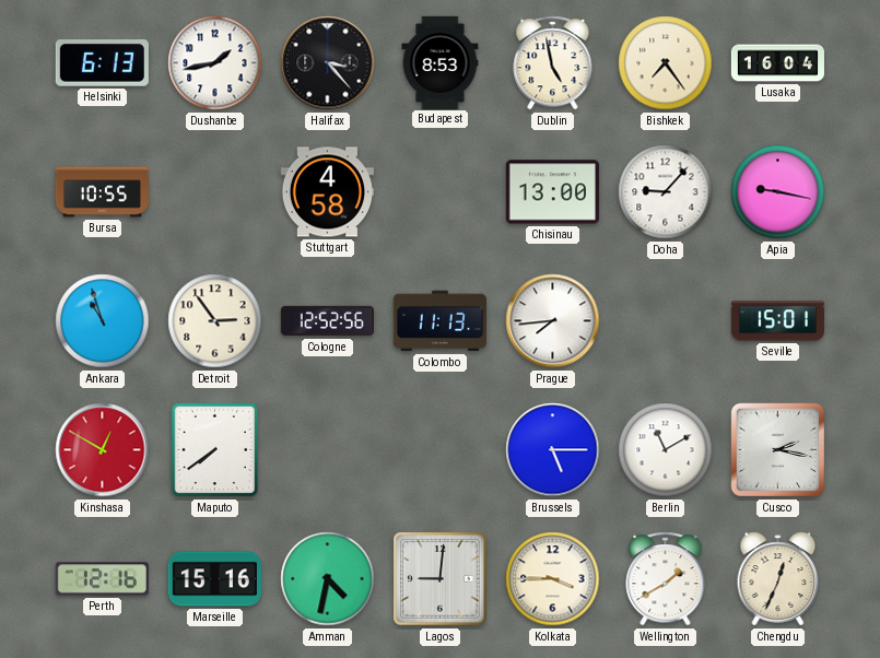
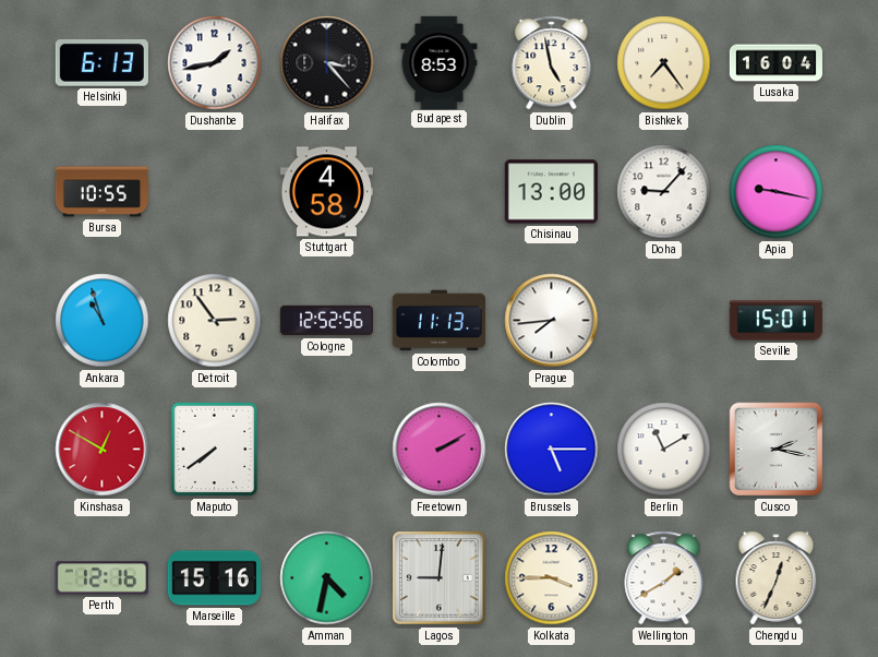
Freetown: none -> 2:10 (440, 450)
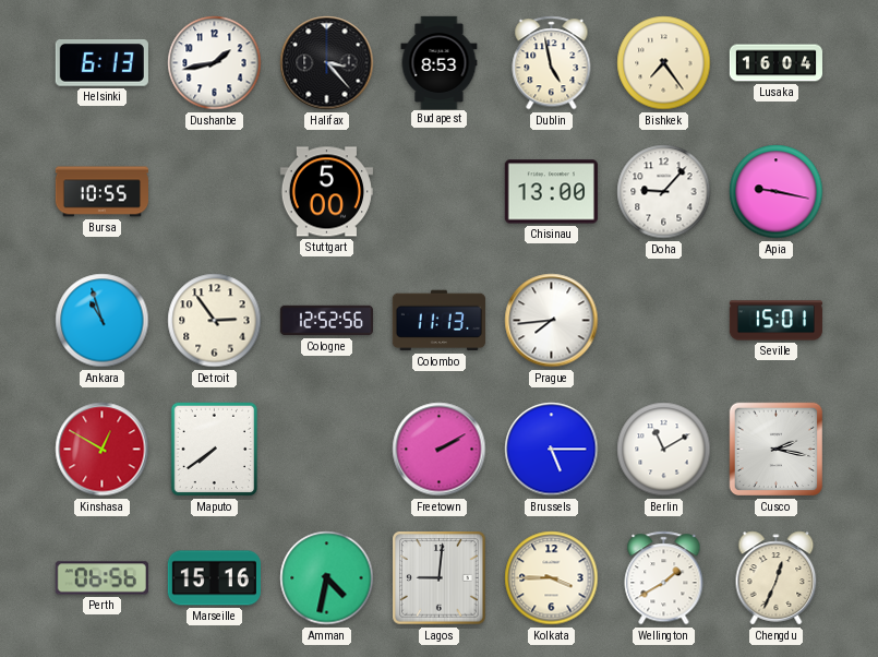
Stuttgart: 4:58 -> 5:00 (326, 192)
Perth: 12:16 -> 06:56 (101, 578)
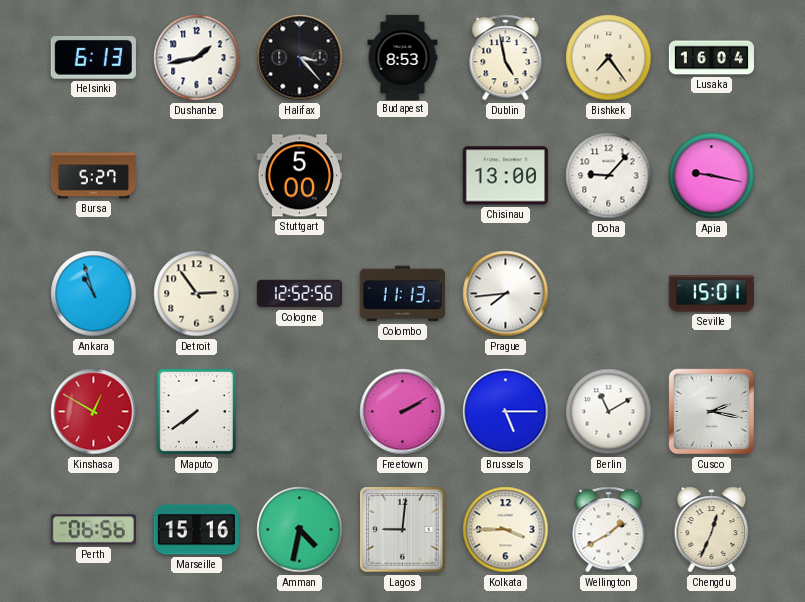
Bursa: 10:55 -> 5:27 (93, 176)
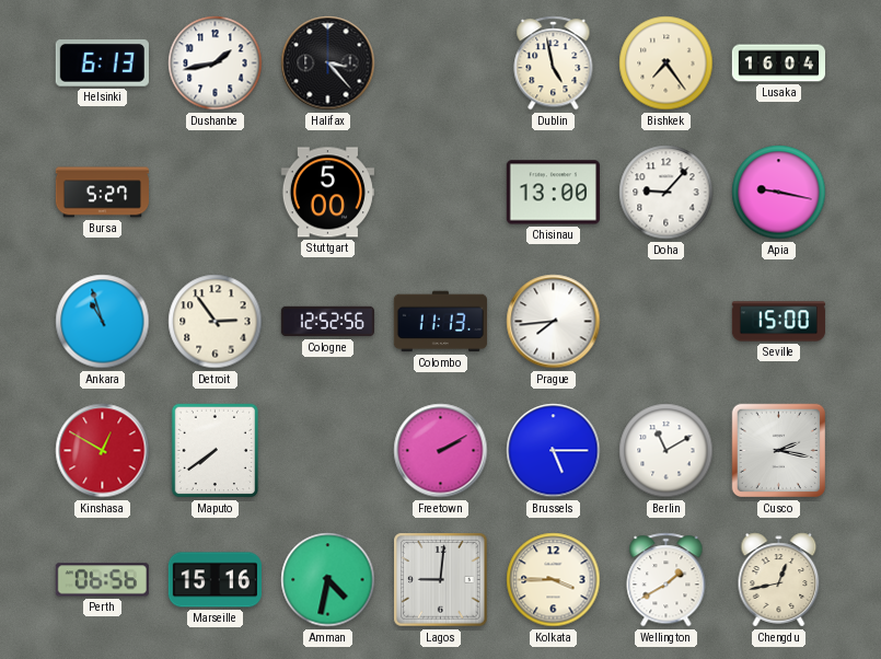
Budapest: 8:53 -> none (403, 57)
Seville: 15:01 -> 15:00 (778, 322)
Chengdu: 12:34 -> 12:43 (779, 580)
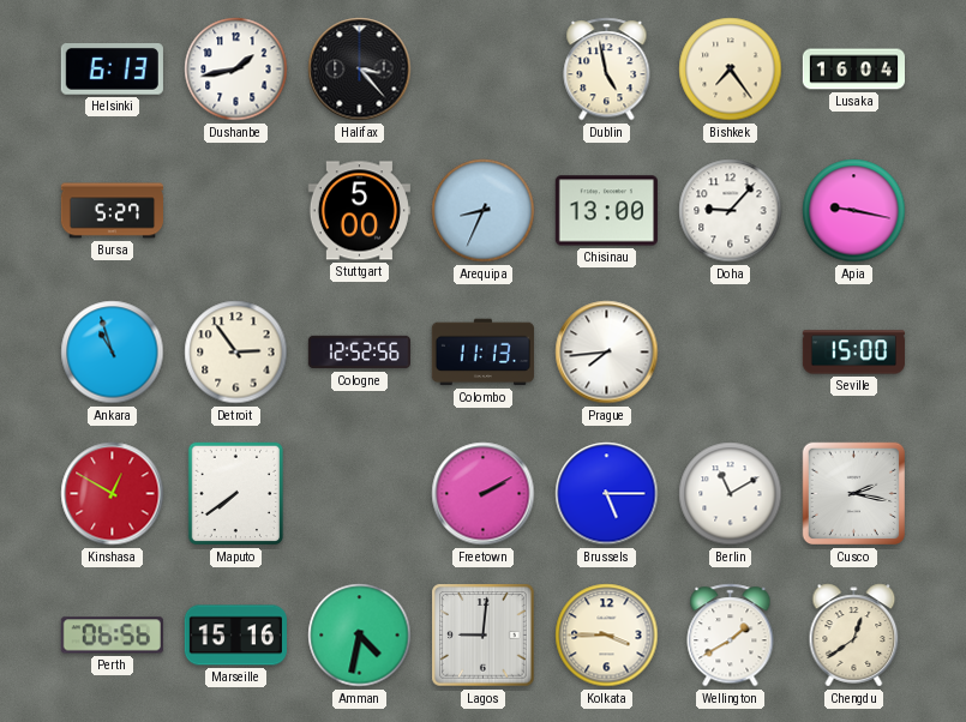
Arequipa: none -> 8:34 (484, 211)
Chengdu: 12:43 -> 12:39 (854, 636)
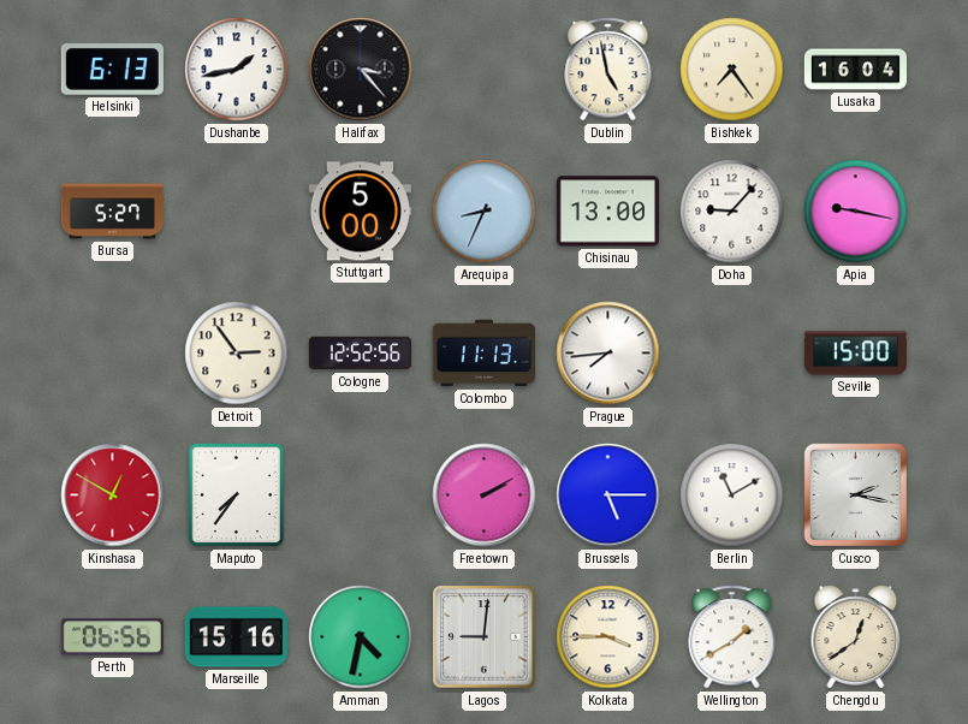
Ankara: 10:57 -> none (113, 353)
Maputo: 7:39 -> 7:36 (237, 495)
